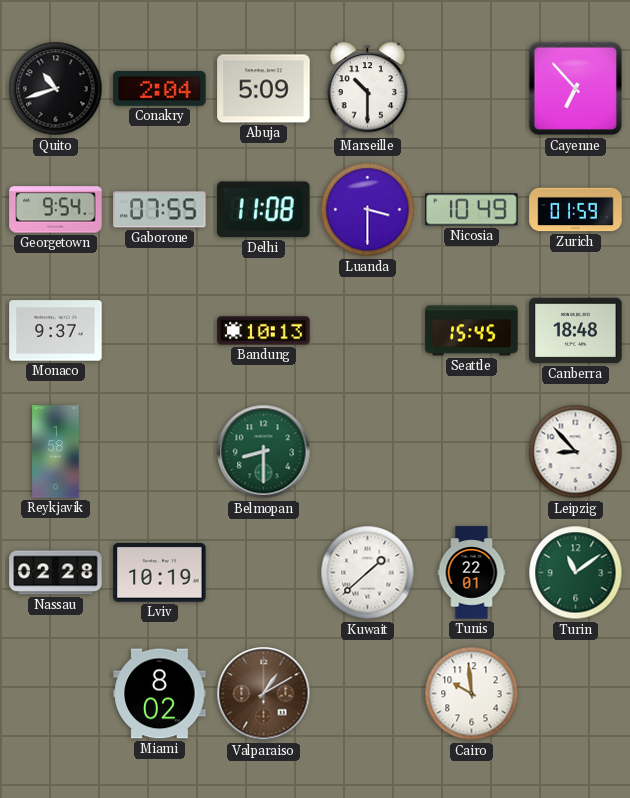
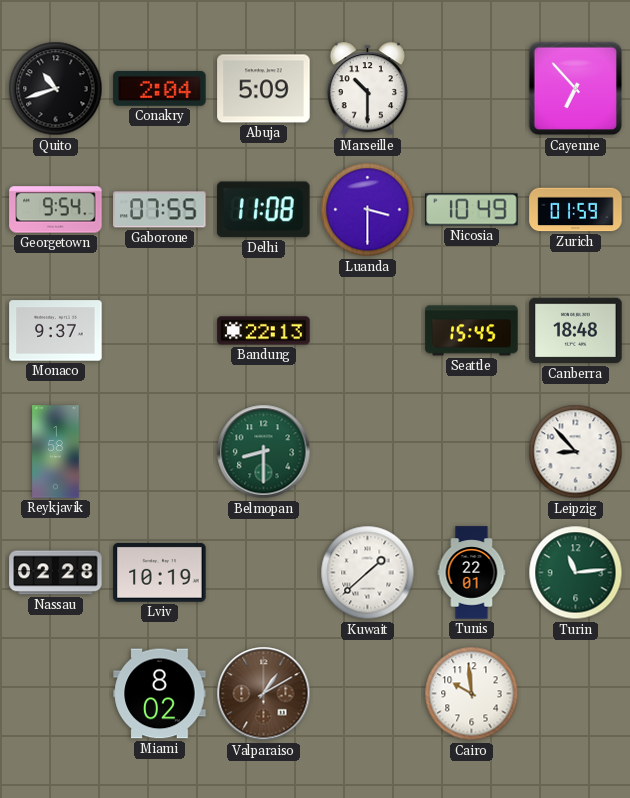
Bandung: 10:13 -> 22:13 (264, 331)
Turin: 11:09 -> 11:14 (576, 573)
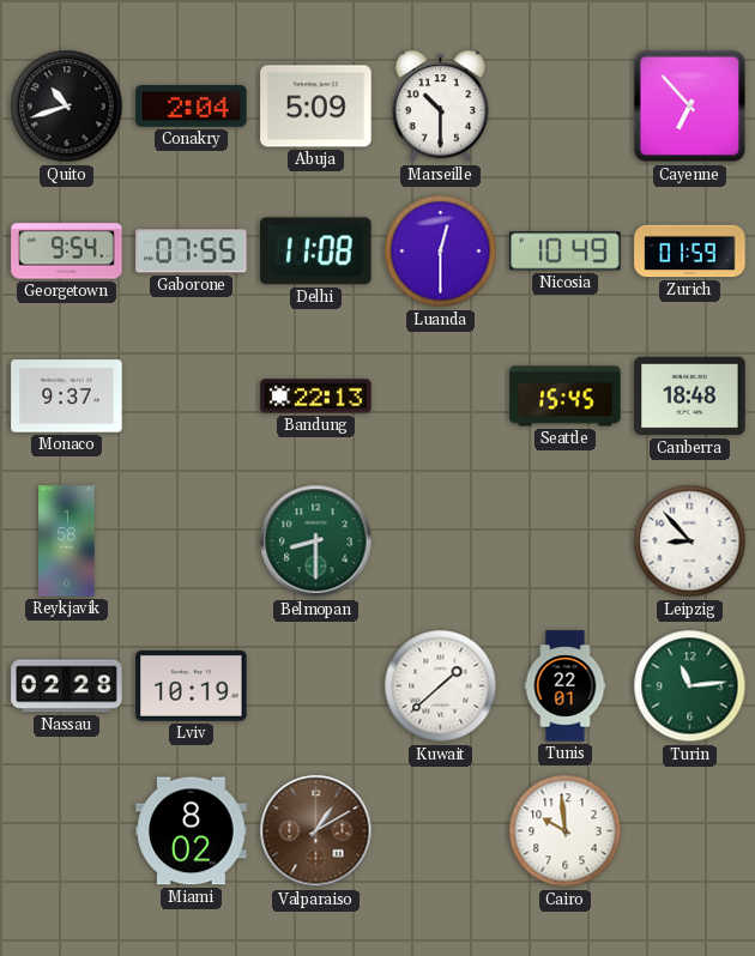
Luanda: 3:30 -> 12:30 (441, 252)
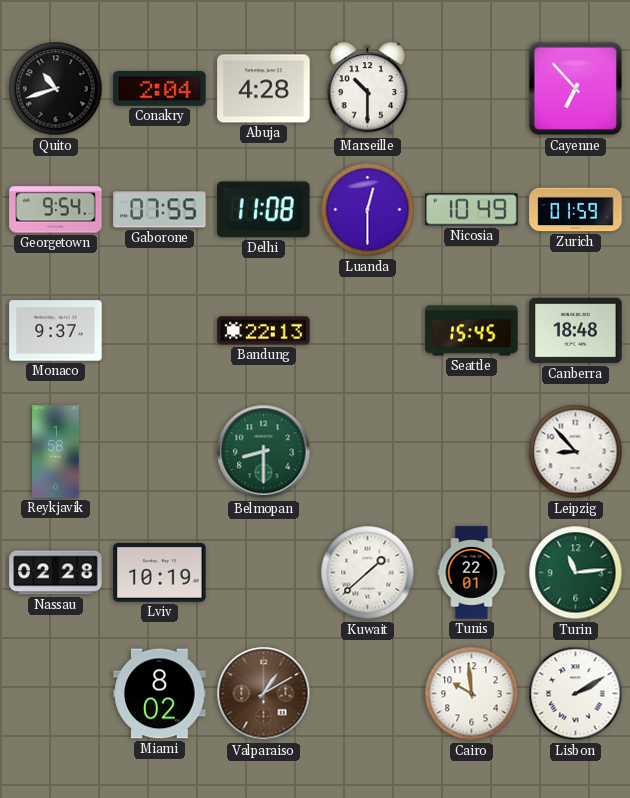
Abuja: 5:09 -> 4:28 (264, 89)
Lisbon: none -> 2:10 (576, 694)
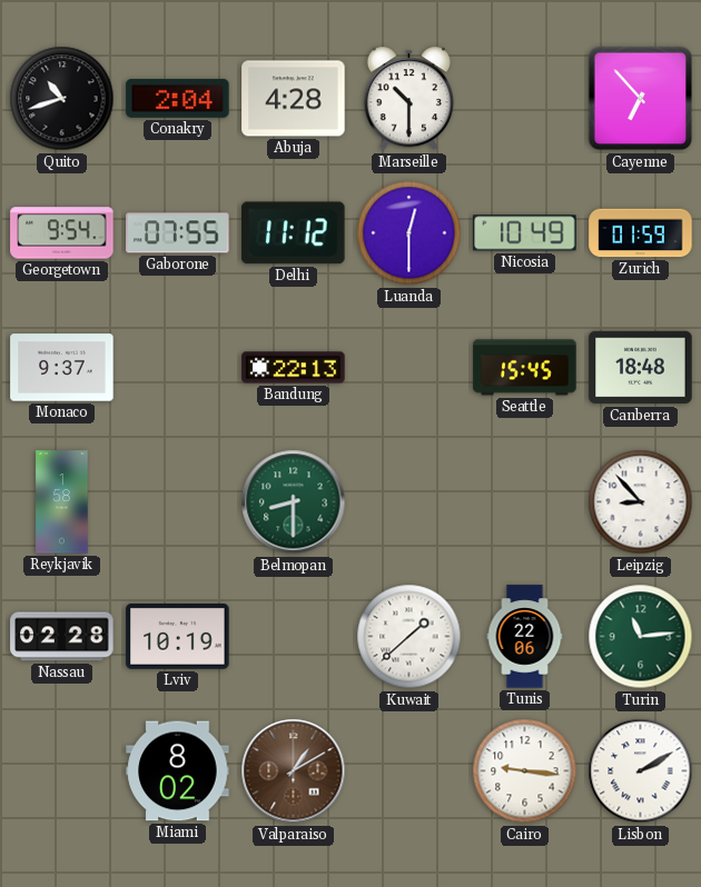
Delhi: 11:08 -> 11:12 (294, 233)
Tunis: 22:01 -> 22:06 (525, 637)
Cairo: 9:59 -> 9:16 (525, 771)
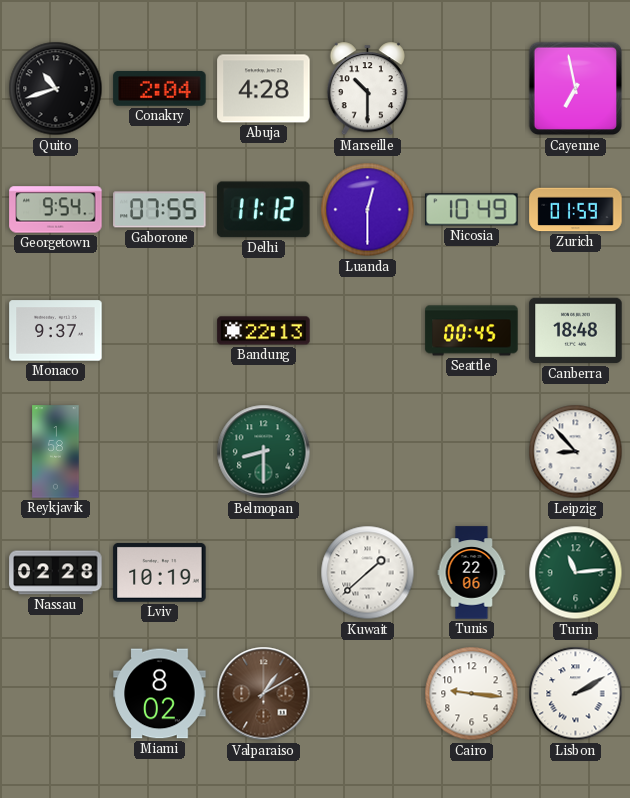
Cayenne: 6:53 -> 6:58 (576, 89)
Seattle: 15:45 -> 00:45 (472, 331)
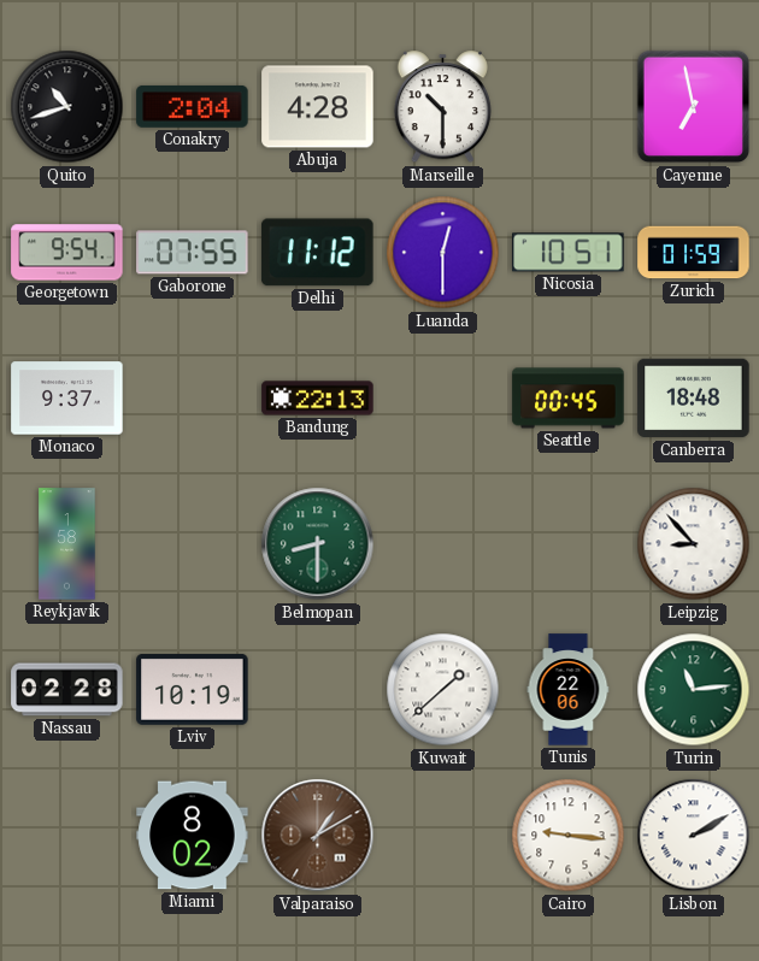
Nicosia: 10:49 -> 10:51 (569, 253)
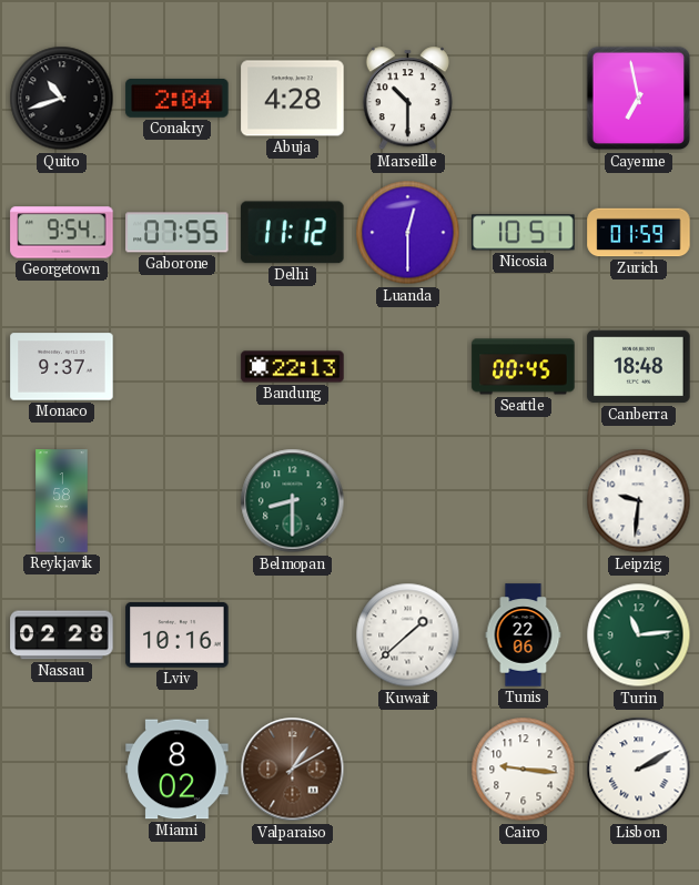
Leipzig: 8:53 -> 9:31 (639, 501)
Lviv: 10:19 -> 10:16 (178, 634)
